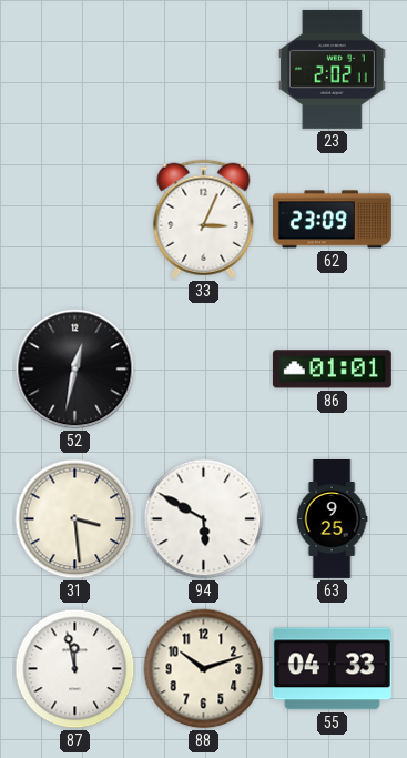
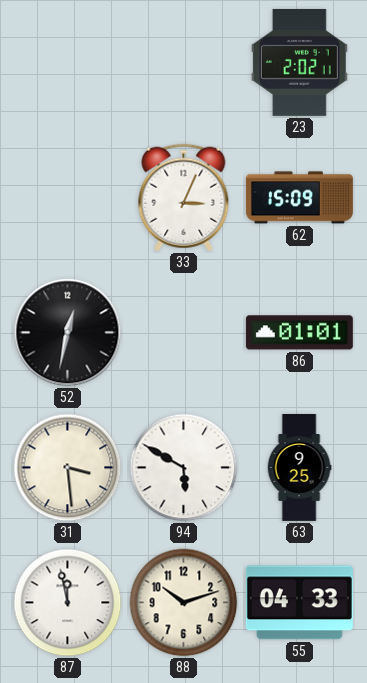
62: 23:09 -> 15:09 (299, 198)
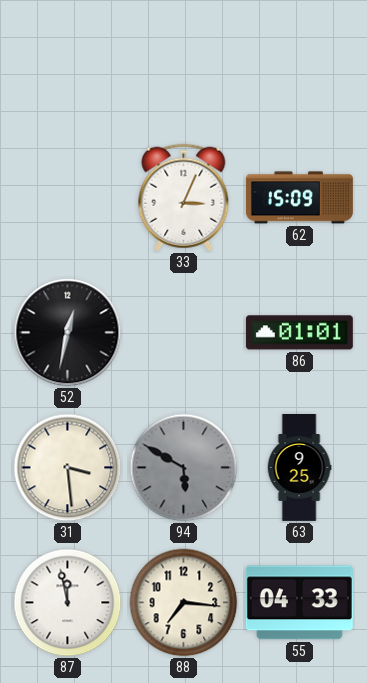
23: 2:02 -> none (299, 62)
94 dial: white -> grey (184, 468)
88: 10:12 -> 7:16 (184, 603)
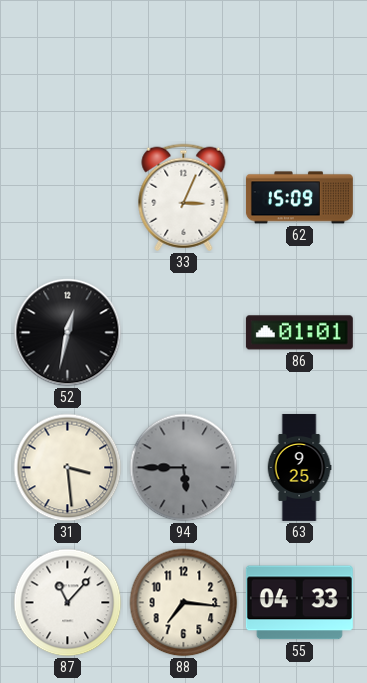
94: 5:50 -> 5:45 (184, 468)
87: 11:58 -> 11:07 (68, 603)
